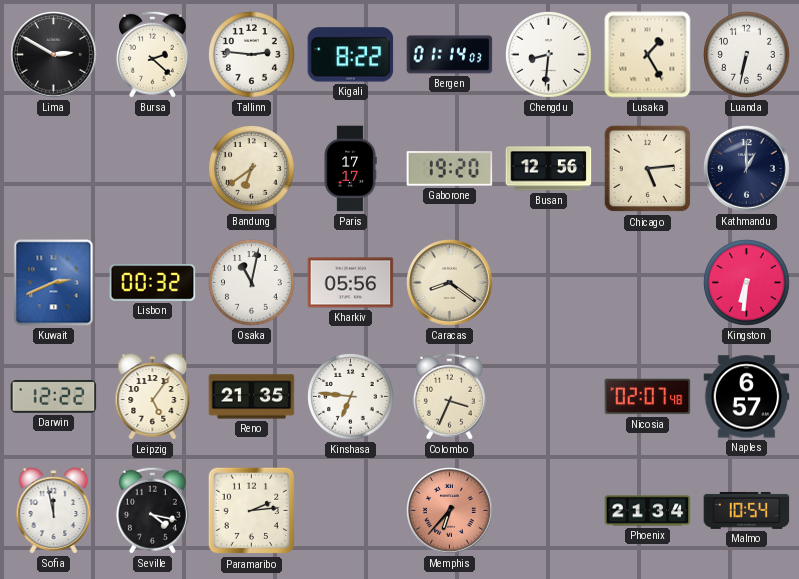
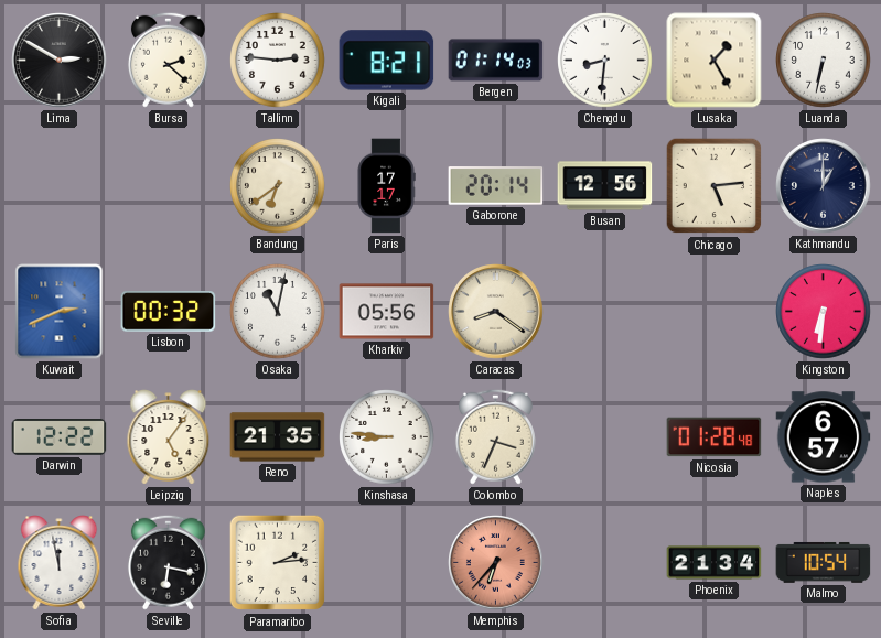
Kigali: 8:22 -> 8:21 (387, 61)
Gaborone: 19:20 -> 20:14 (496, 186)
Kinshasa: 6:46 -> 8:46 (387, 437)
Nicosia: 02:07 -> 01:28 (715, 437)
Seville: 4:17 -> 6:17 (168, 562)
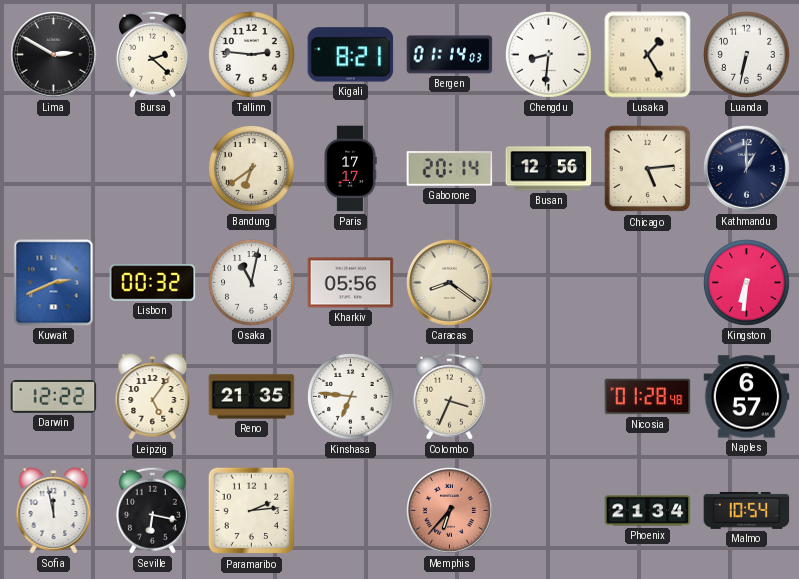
Kinshasa: 8:46 -> 6:46 (351, 397)
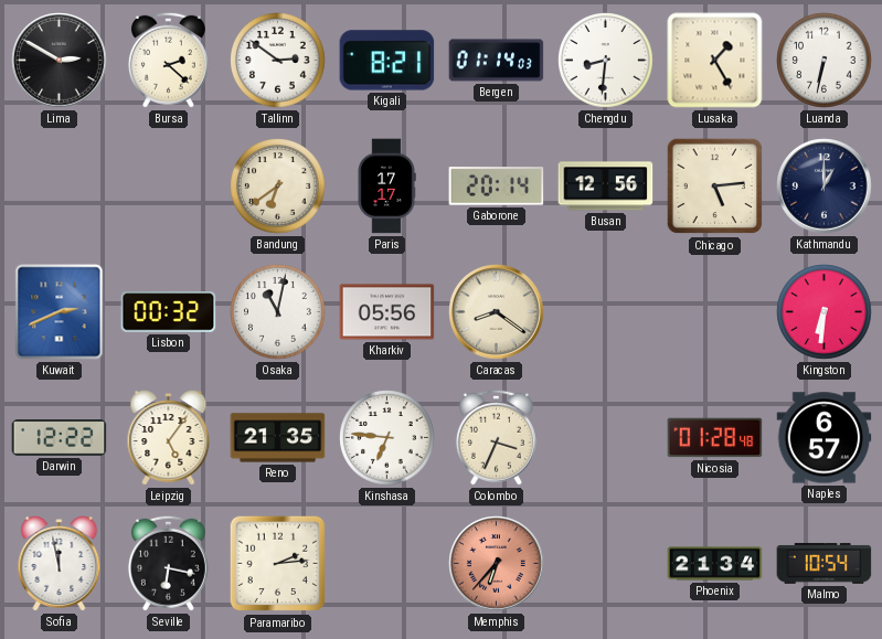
Tallinn: 2:46 -> 2:51 (278, 61)
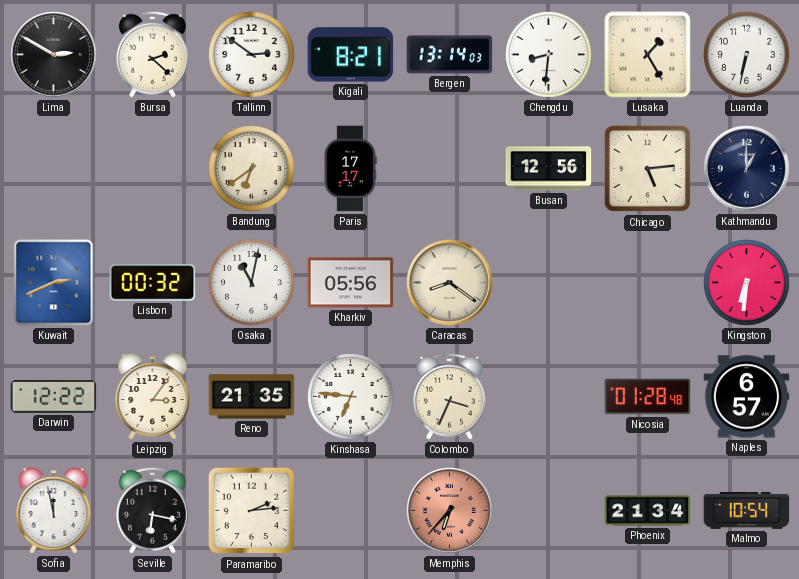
Bergen: 01:14 -> 13:14 (450, 55)
Gaborone: 20:14 -> none (497, 187)
Leipzig: 5:06 -> 3:06 (153, 397)
